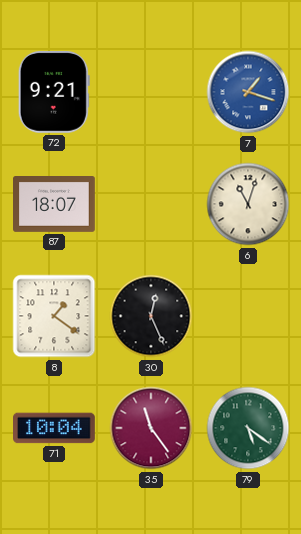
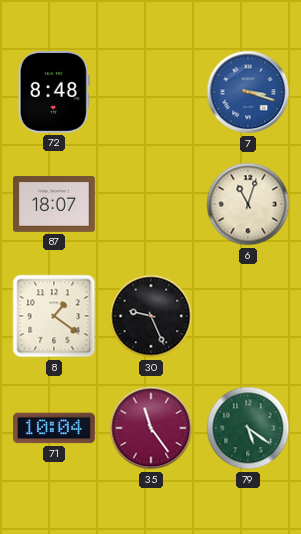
72: 9:21 -> 8:48 (54, 93)
7: 1:18 -> 3:18 (248, 92)
30: 12:26 -> 9:26 (151, 316)
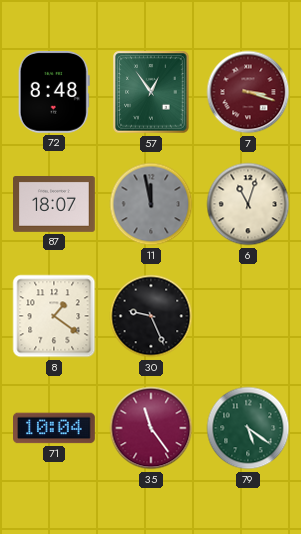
57: none -> 12:54 (151, 92)
7 dial: blue -> burgundy (248, 92)
11: none -> 11:58 (151, 204)
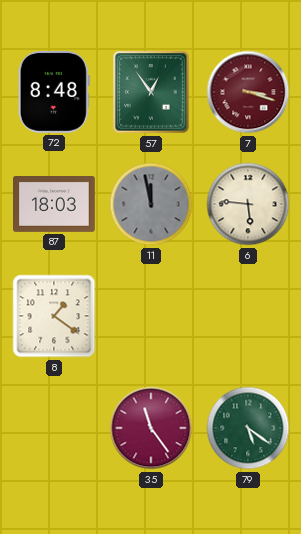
87: 18:07 -> 18:03 (54, 205)
6: 11:03 -> 5:46 (248, 204)
30: 9:26 -> none (151, 316)
71: 10:04 -> none (55, 428)
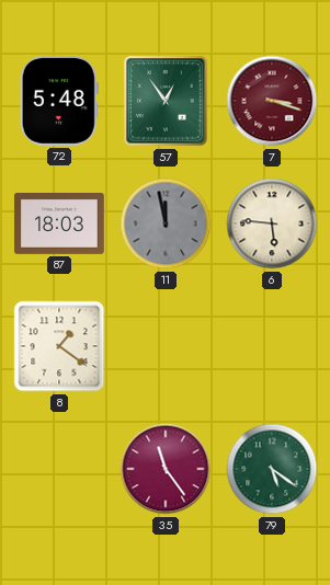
72: 8:48 -> 5:48 (59, 102)
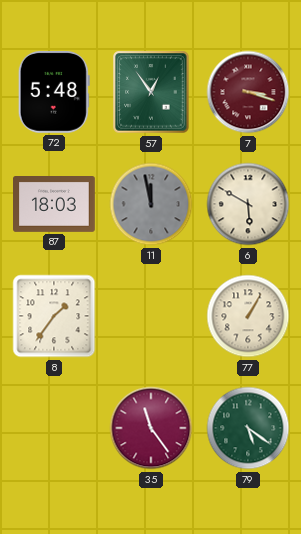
6: 5:46 -> 5:50 (248, 204)
8: 1:21 -> 1:36 (54, 316)
77: none -> 1:05 (248, 316)
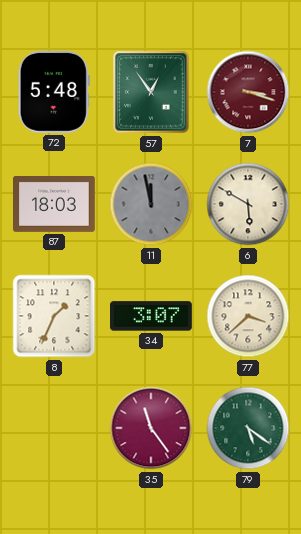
8: 1:36 -> 1:34 (54, 316)
34: none -> 3:07 (152, 316)
77: 1:05 -> 3:38 (248, 316)
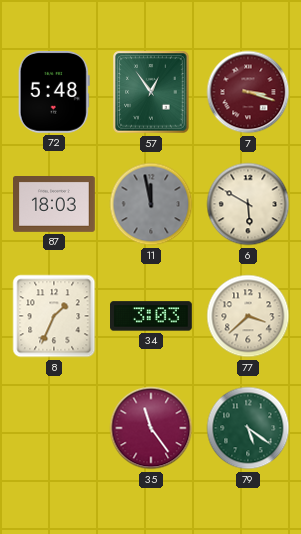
34: 3:07 -> 3:03 (152, 316)
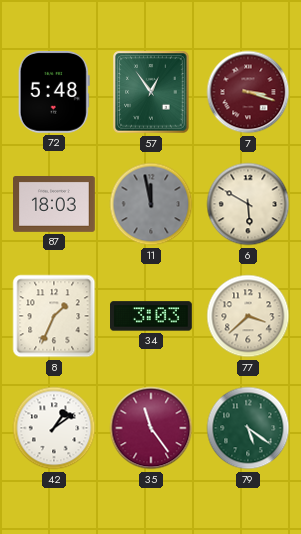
42: none -> 1:09 (54, 428)
